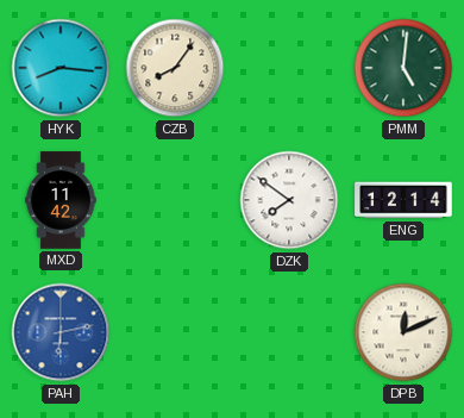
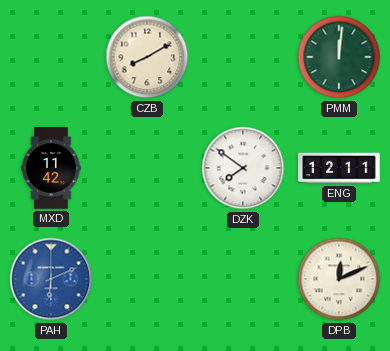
HYK: 8:16 -> none (61, 68)
CZB: 8:06 -> 8:10 (147, 57)
PMM: 5:01 -> 12:01 (339, 57)
ENG: 12:14 -> 12:11 (339, 168)
PAH: 6:13 -> 6:11 (51, 279)
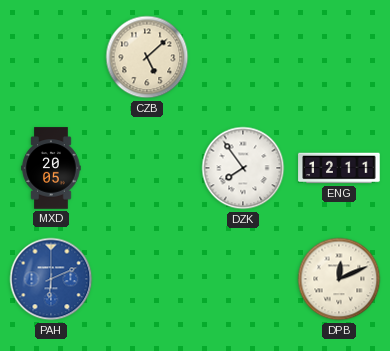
CZB: 8:10 -> 5:08 (147, 57)
PMM: 12:01 -> none (339, 57)
MXD: 11:42 -> 20:05 (51, 168)
DZK: 7:51 -> 7:54 (243, 168)
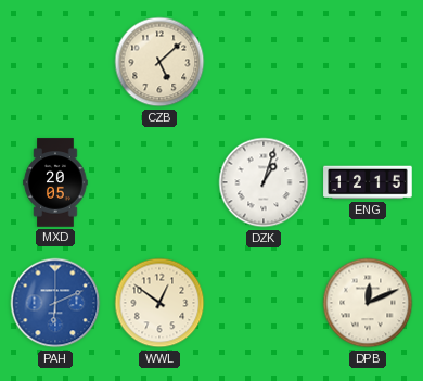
DZK: 7:54 -> 1:03 (264, 182)
ENG: 12:11 -> 12:15 (368, 182)
WWL: none -> 12:51 (159, 303)
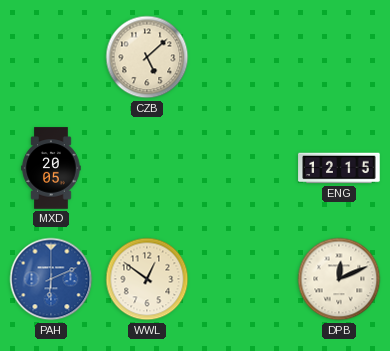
DZK: 1:03 -> none (264, 182)
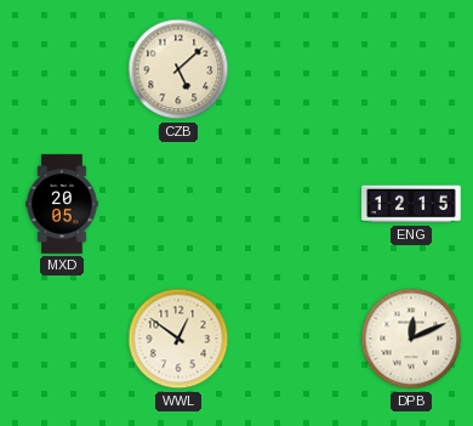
PAH: 6:11 -> none (51, 279)
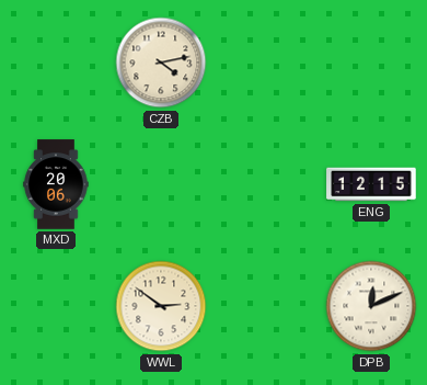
CZB: 5:08 -> 4:13 (161, 63)
MXD: 20:05 -> 20:06 (56, 184)
WWL: 12:51 -> 2:51 (161, 306)
